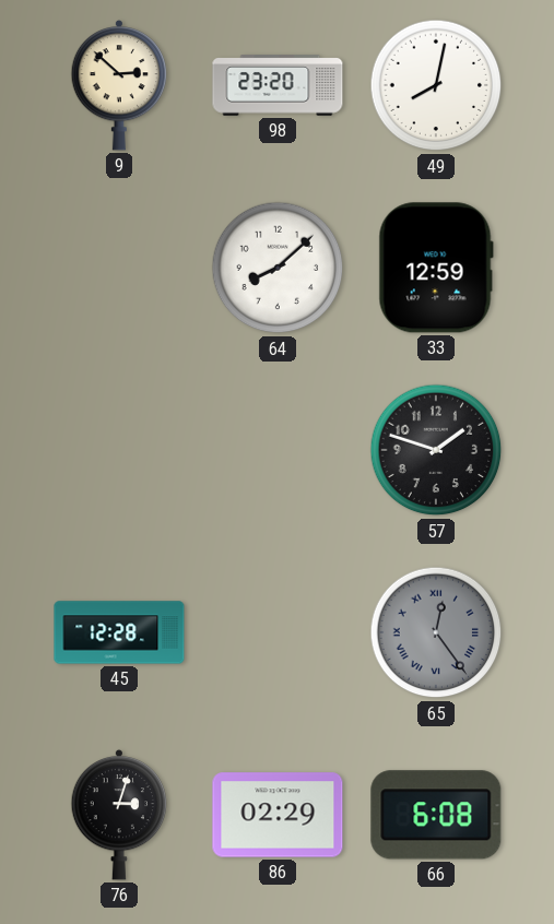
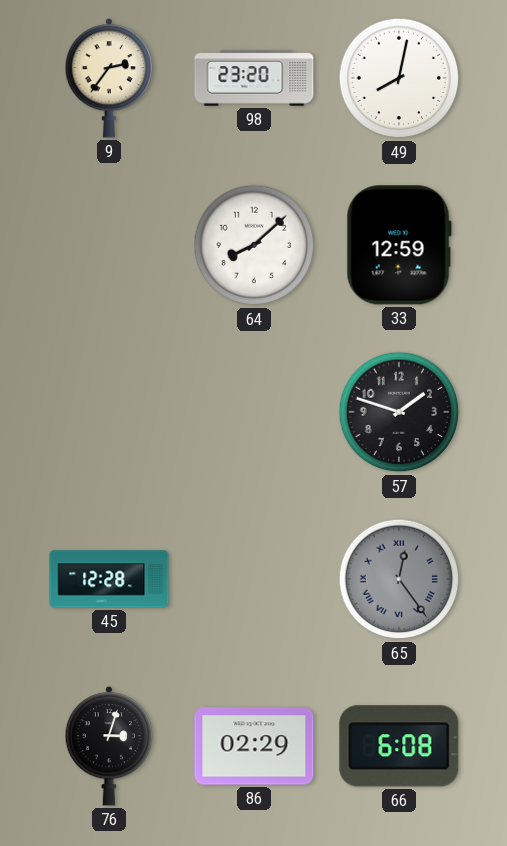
9: 2:52 -> 2:36 (109, 78)
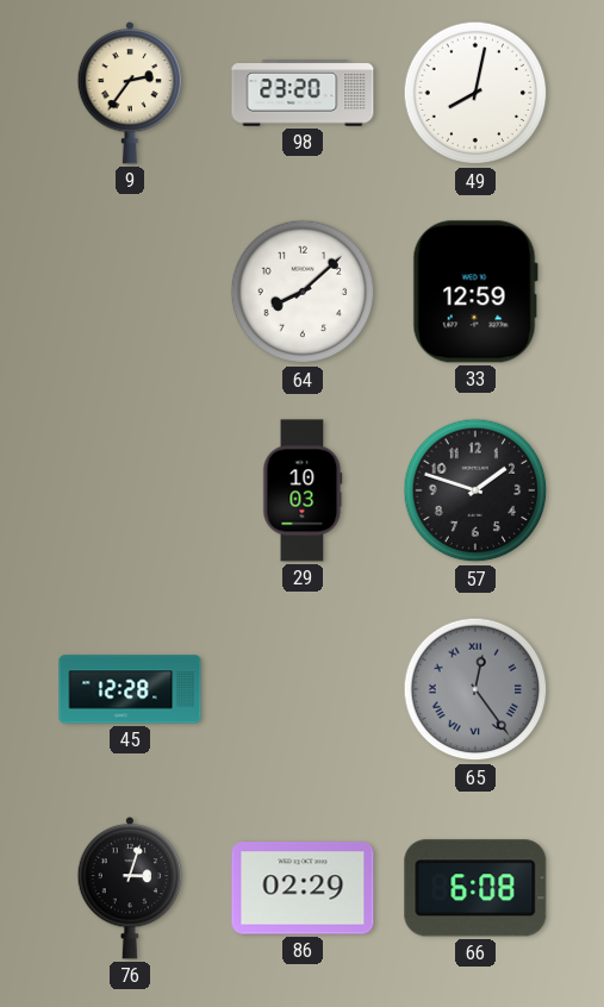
29: none -> 10:03 (303, 490)
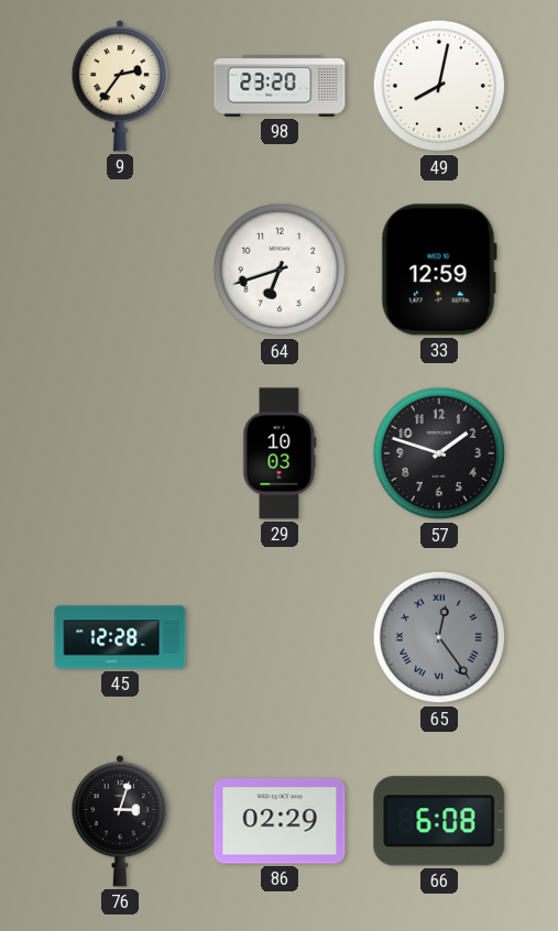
64: 8:08 -> 6:42 (280, 270)
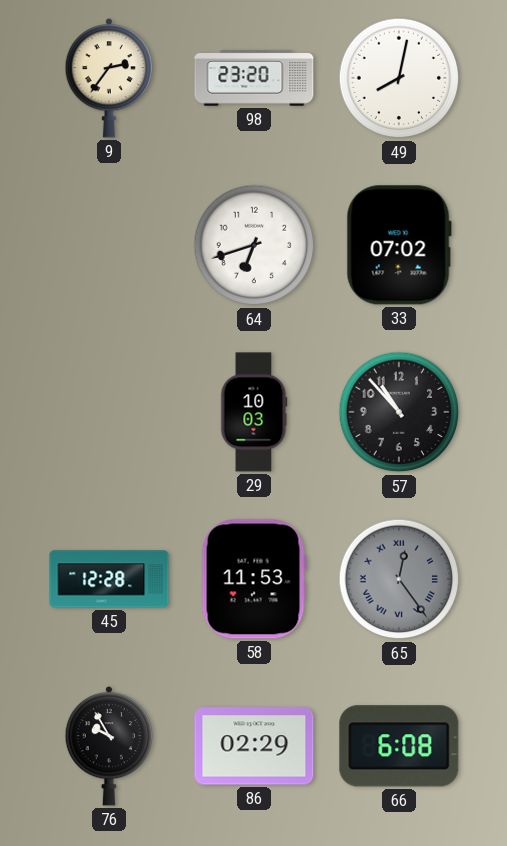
33: 12:59 -> 07:02 (399, 245)
57: 1:48 -> 10:53 (399, 412)
58: none -> 11:53 (254, 579)
76: 3:03 -> 9:55 (109, 746)
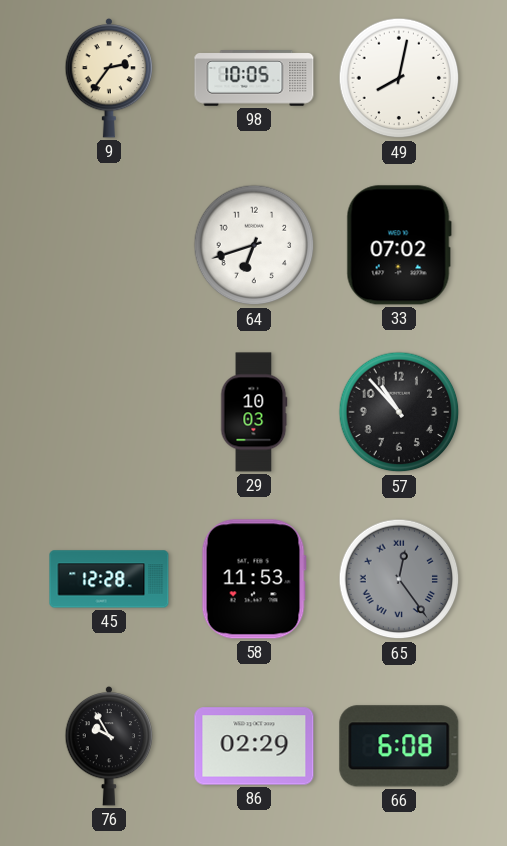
98: 23:20 -> 10:05 (254, 78)
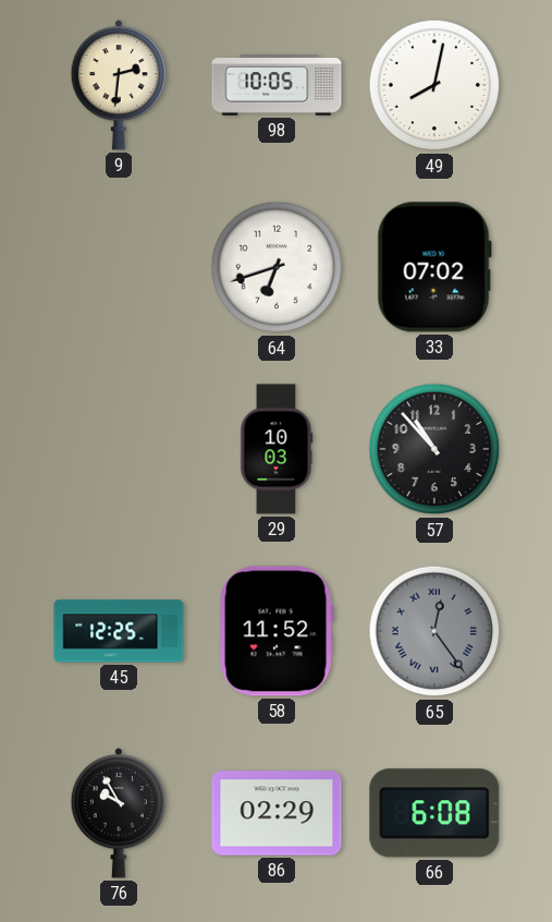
9: 2:36 -> 2:31 (119, 85)
45: 12:28 -> 12:25 (119, 631)
58: 11:53 -> 11:52 (277, 631)
